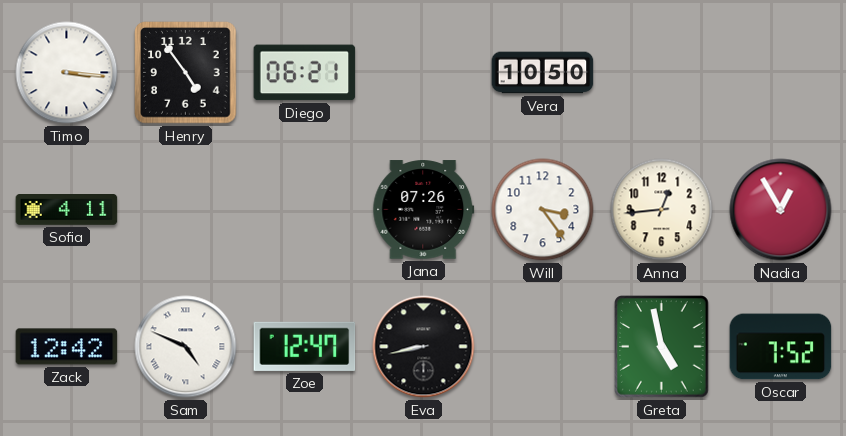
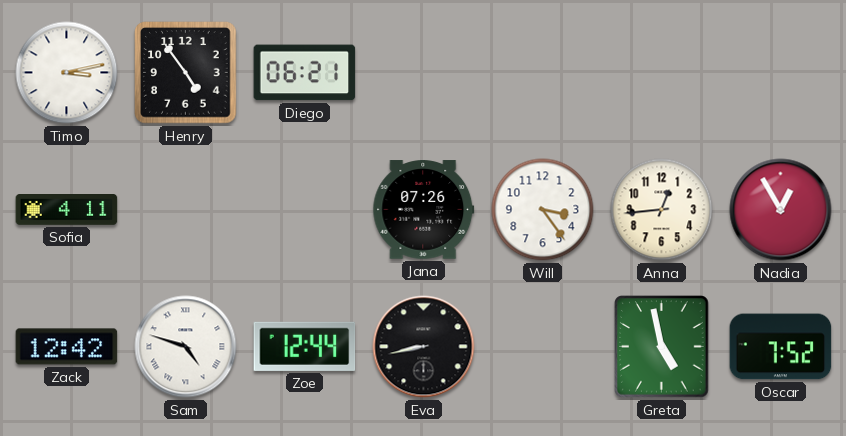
Timo: 3:16 -> 3:13 (67, 73)
Vera: 10:50 -> none (543, 73)
Sam: 4:49 -> 4:48 (186, 347)
Zoe: 12:47 -> 12:44 (305, 346)
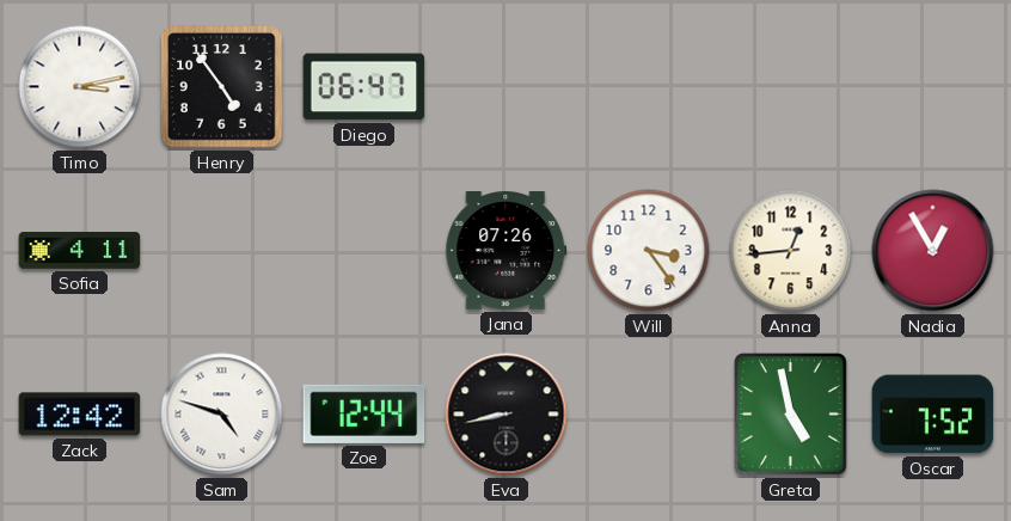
Diego: 06:21 -> 06:47 (364, 87)
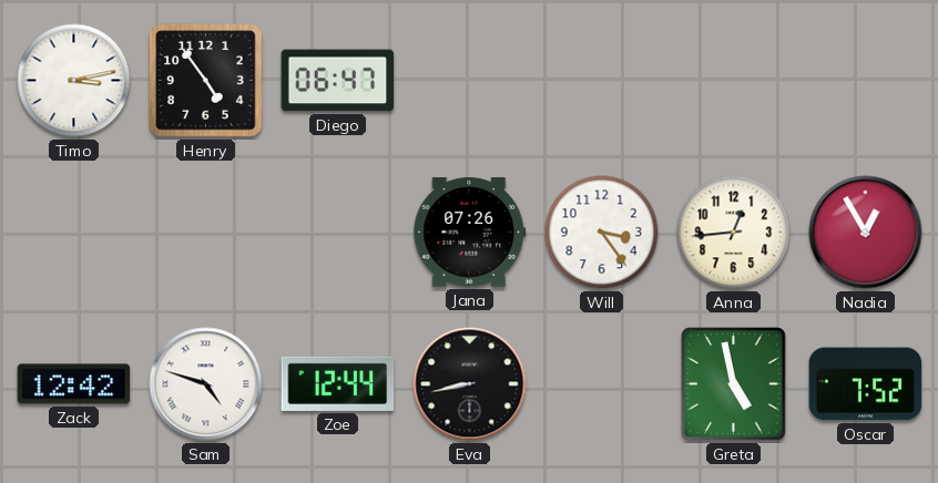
Sofia: 4:11 -> none (80, 251)
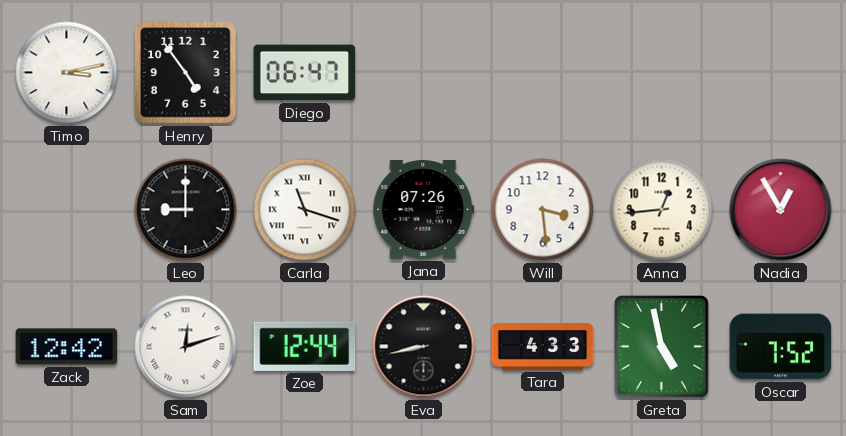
Leo: none -> 9:00 (186, 210)
Carla: none -> 11:18 (305, 210)
Will: 3:24 -> 3:29 (543, 210)
Sam: 4:48 -> 12:12 (186, 347)
Tara: none -> 4:33 (543, 347)
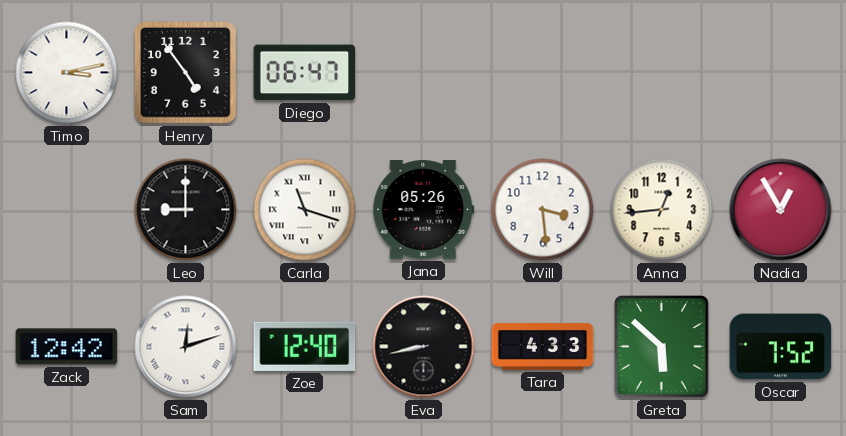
Jana: 07:26 -> 05:26 (424, 210)
Zoe: 12:44 -> 12:40 (305, 346)
Greta: 4:58 -> 5:52 (662, 347)
